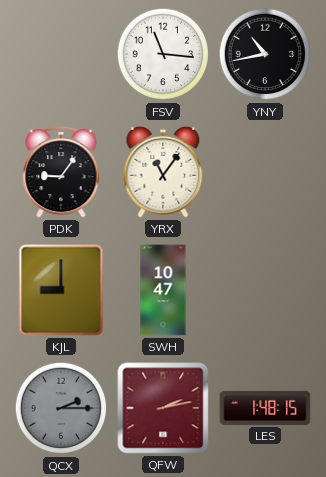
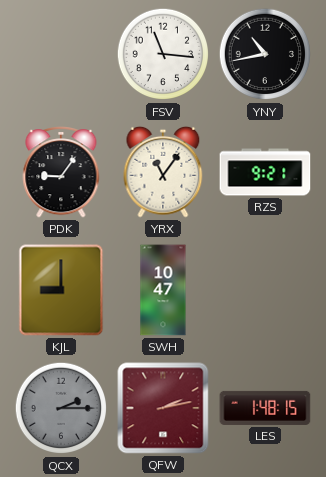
RZS: none -> 9:21 (265, 172)
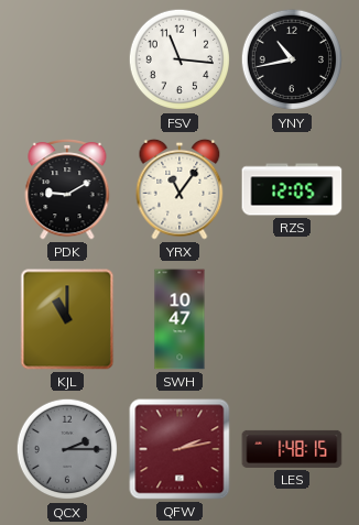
PDK: 9:06 -> 9:10 (67, 190)
RZS: 9:21 -> 12:05 (292, 189)
KJL: 9:00 -> 11:00 (67, 319)
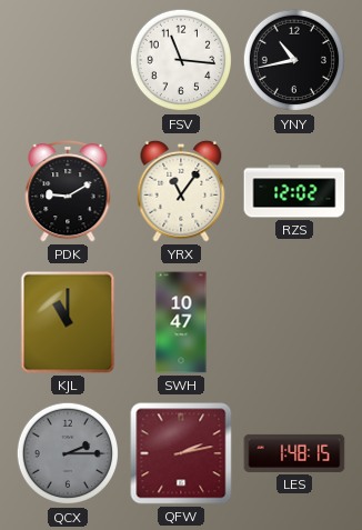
RZS: 12:05 -> 12:02 (294, 191)
